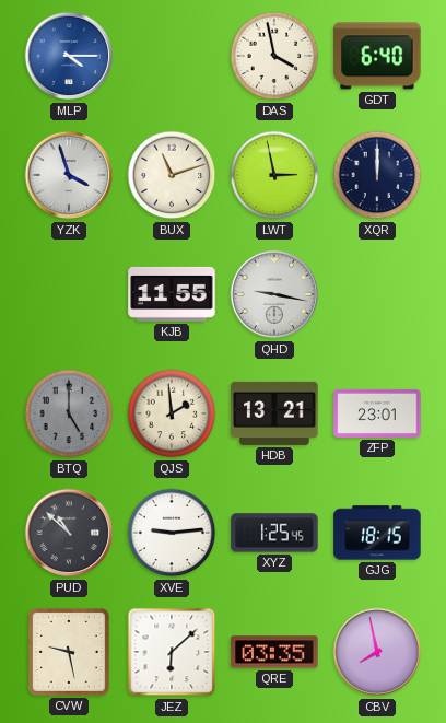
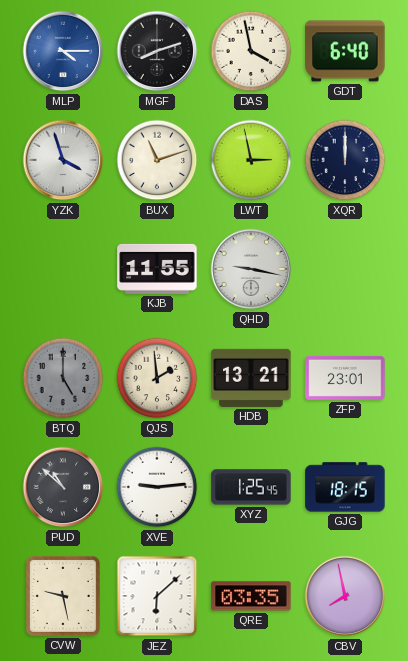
MGF: none -> 8:12 (157, 51)
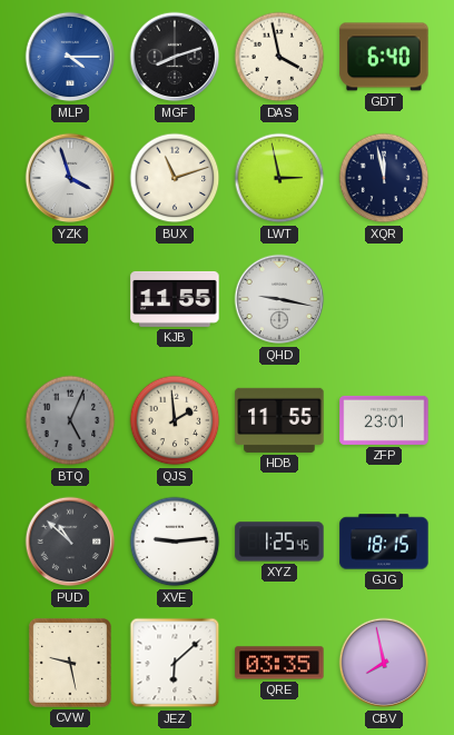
XQR: 12:00 -> 11:58 (384, 178)
BTQ: 5:00 -> 5:04 (70, 420)
HDB: 13:21 -> 11:55 (279, 420)
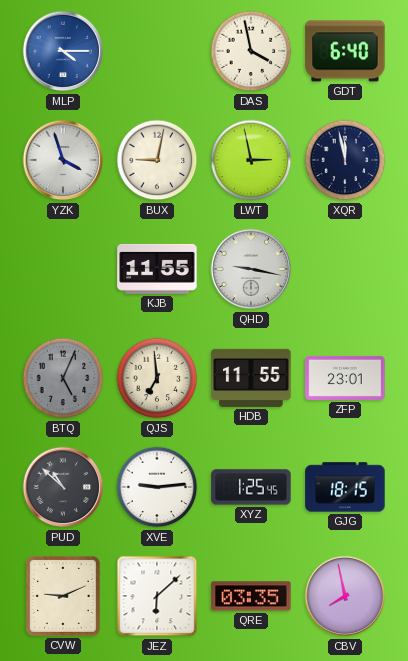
MGF: 8:12 -> none (175, 57)
BUX: 11:12 -> 9:02 (157, 160)
QJS: 1:59 -> 6:59 (157, 378)
CVW: 9:28 -> 9:11 (63, 596)
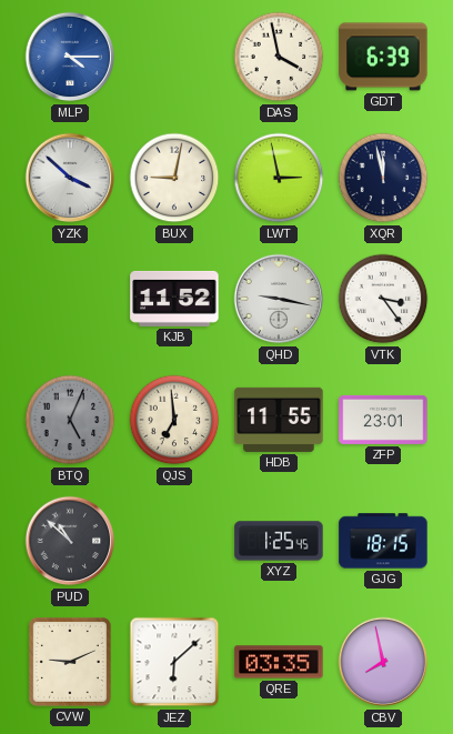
GDT: 6:40 -> 6:39 (383, 57)
YZK: 3:57 -> 3:52 (70, 178)
KJB: 11:55 -> 11:52 (174, 299)
VTK: none -> 3:24 (383, 299)
XVE: 9:14 -> none (157, 487)
